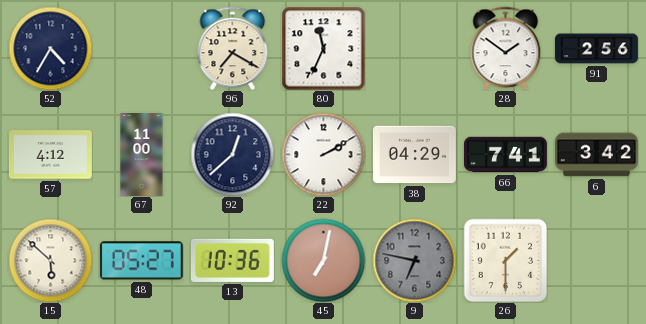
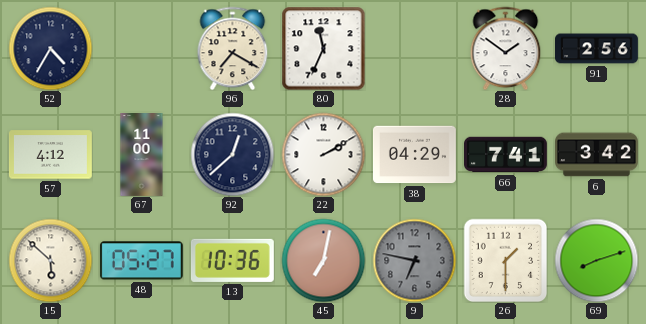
69: none -> 8:12 (596, 260)
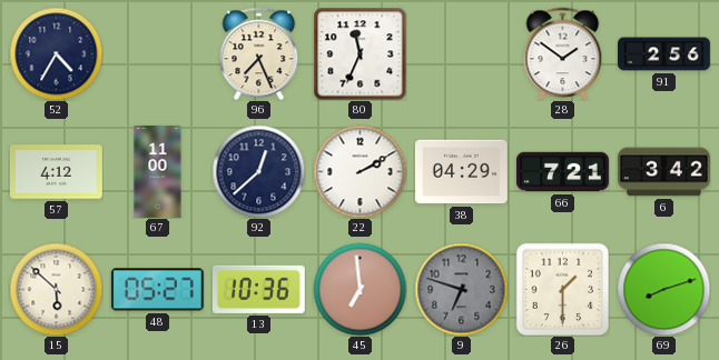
96: 7:20 -> 7:26 (259, 53)
66: 7:41 -> 7:21 (563, 172)
45: 7:02 -> 6:59 (359, 289)
9: 6:47 -> 6:48 (461, 289)
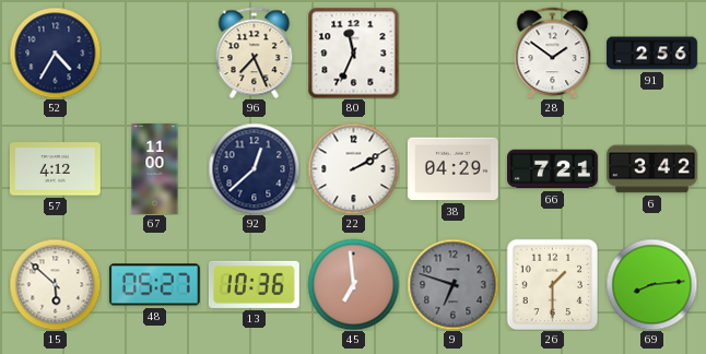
69: 8:12 -> 8:14 (651, 284)
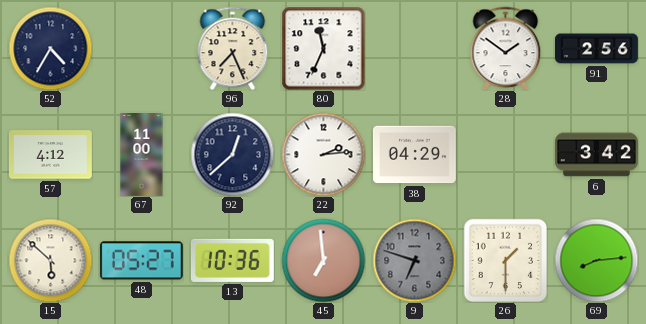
22: 2:10 -> 2:14 (323, 154)
66: 7:21 -> none (553, 169)
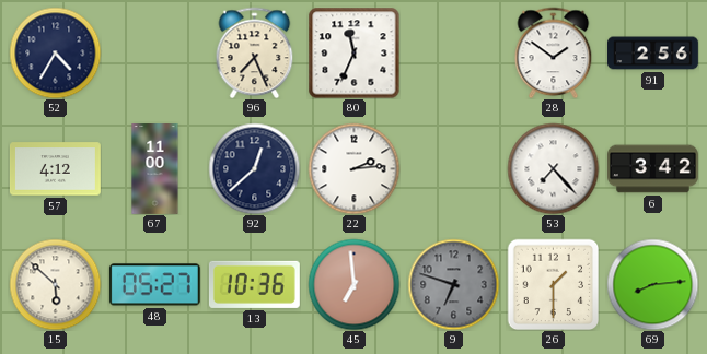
38: 04:29 -> none (414, 155)
53: none -> 7:23 (553, 168)
